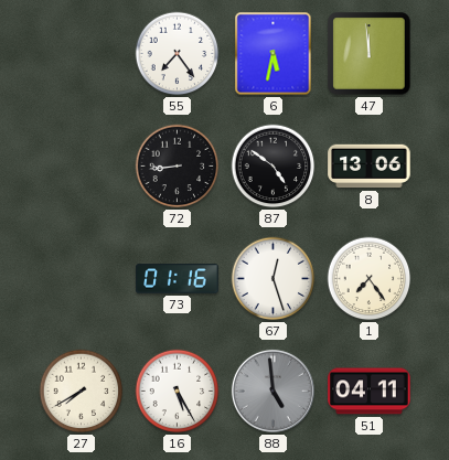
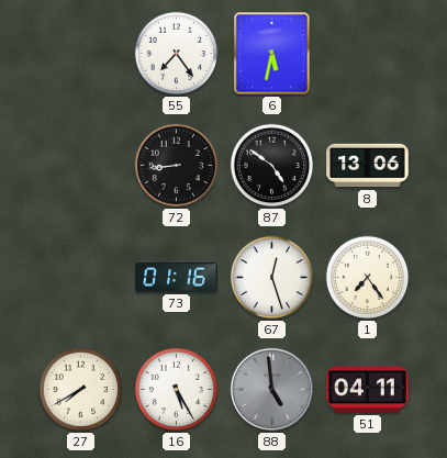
47: 11:59 -> none (370, 54)
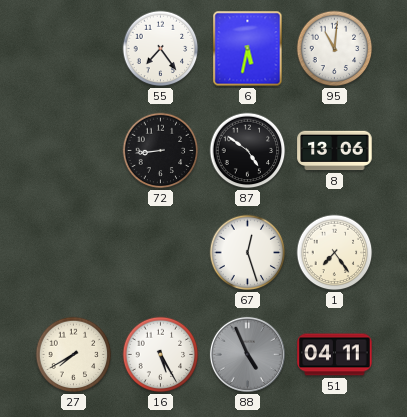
95: none -> 11:01 (335, 49)
73: 01:16 -> none (177, 278)
88: 4:59 -> 4:56 (247, 354)
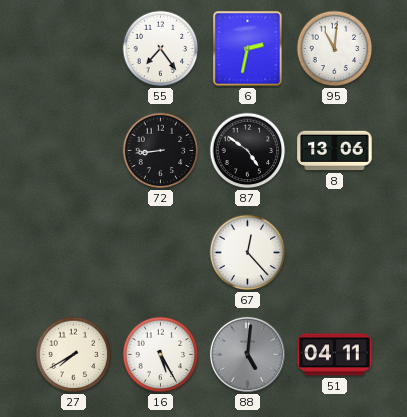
6: 5:32 -> 2:32 (248, 49)
67: 12:27 -> 12:23 (248, 253)
1: 7:24 -> none (335, 253)
88: 4:56 -> 5:01 (247, 354)
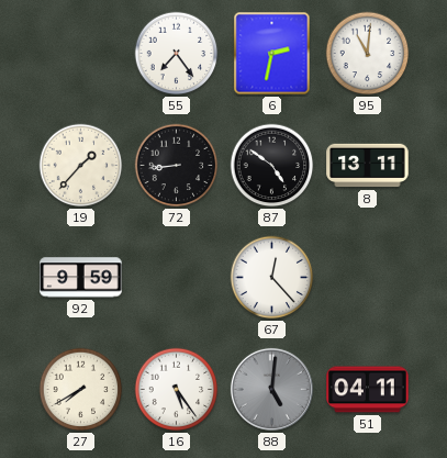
19: none -> 1:37 (81, 166)
8: 13:06 -> 13:11 (368, 166)
92: none -> 9:59 (81, 278)
16: 5:25 -> 5:24 (177, 390)
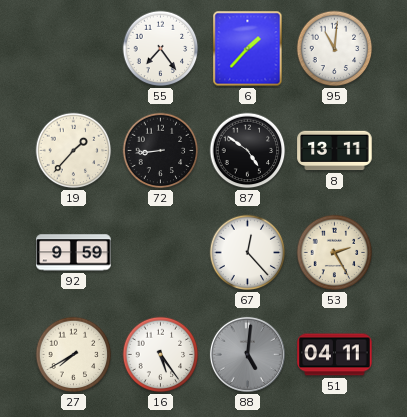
6: 2:32 -> 1:37 (248, 49)
53: none -> 2:25 (335, 253)
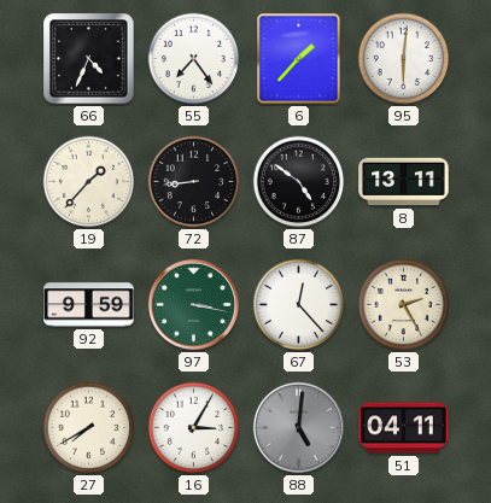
66: none -> 4:34 (89, 59)
95: 11:01 -> 6:01 (404, 59)
97: none -> 3:17 (193, 304)
16: 5:24 -> 3:05 (194, 428)
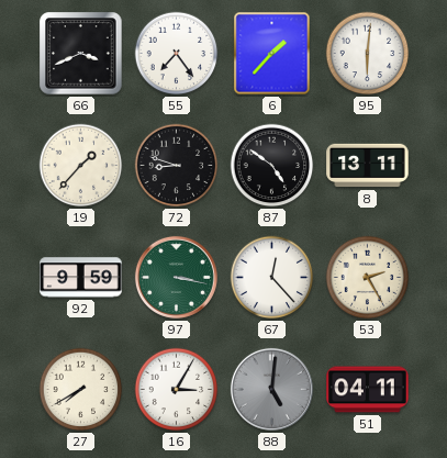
66: 4:34 -> 3:41 (81, 54)
72: 8:44 -> 8:48 (177, 166)
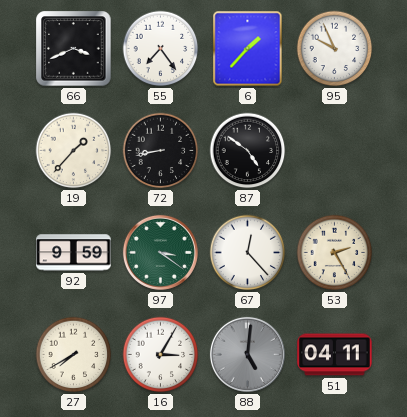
95: 6:01 -> 9:56 (335, 49)
72: 8:48 -> 8:43 (161, 151)
8: 13:11 -> none (368, 166)
97: 3:17 -> 3:21 (160, 252)
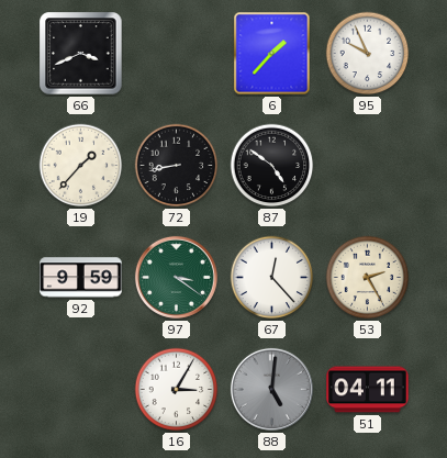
55: 7:24 -> none (161, 49)
27: 7:40 -> none (74, 355)
